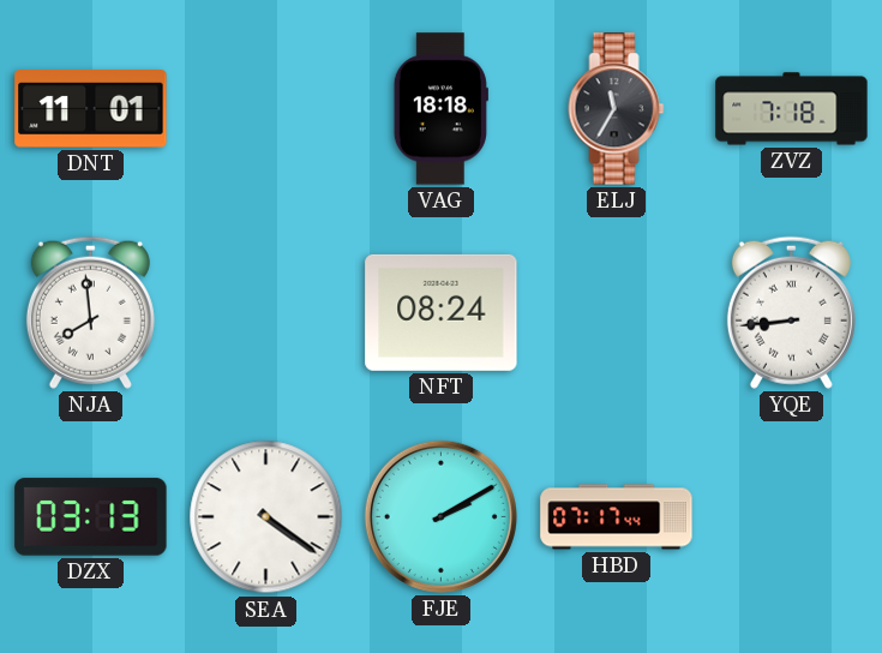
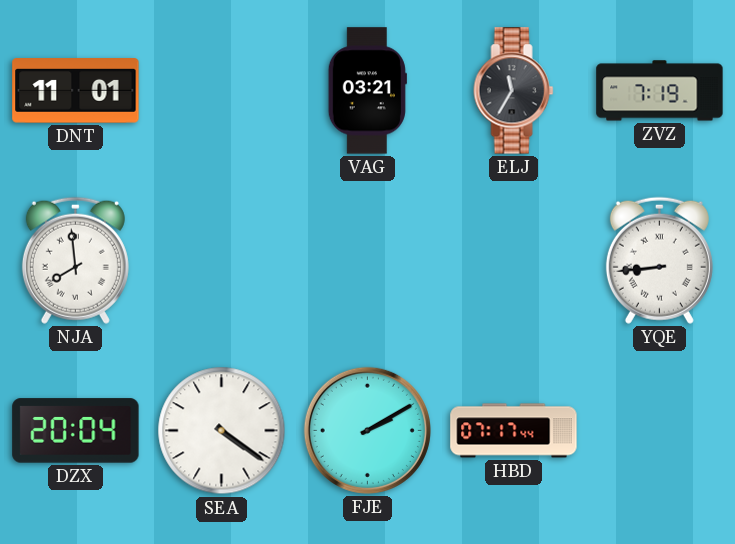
VAG: 18:18 -> 03:21 (367, 91)
ZVZ: 7:18 -> 7:19 (660, 91)
NFT: 08:24 -> none (442, 312)
DZX: 03:13 -> 20:04 (76, 431)
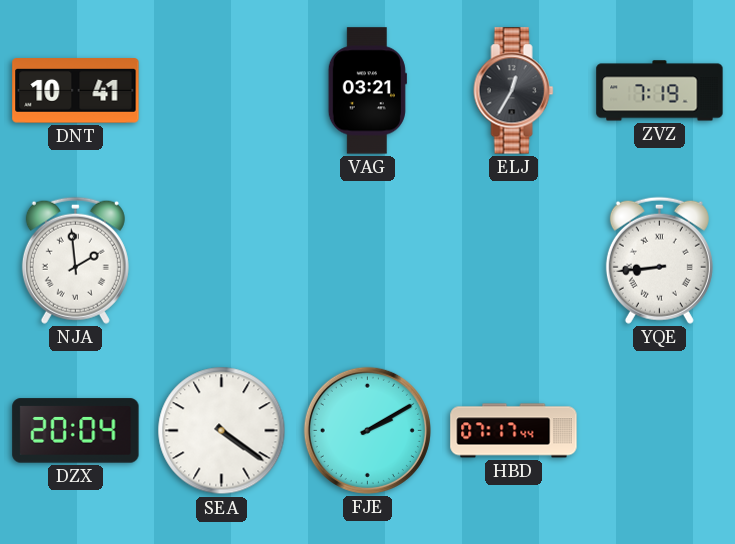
DNT: 11:01 -> 10:41 (76, 91)
ELJ: 11:35 -> 12:35 (514, 91)
NJA: 7:59 -> 1:59 (75, 260)
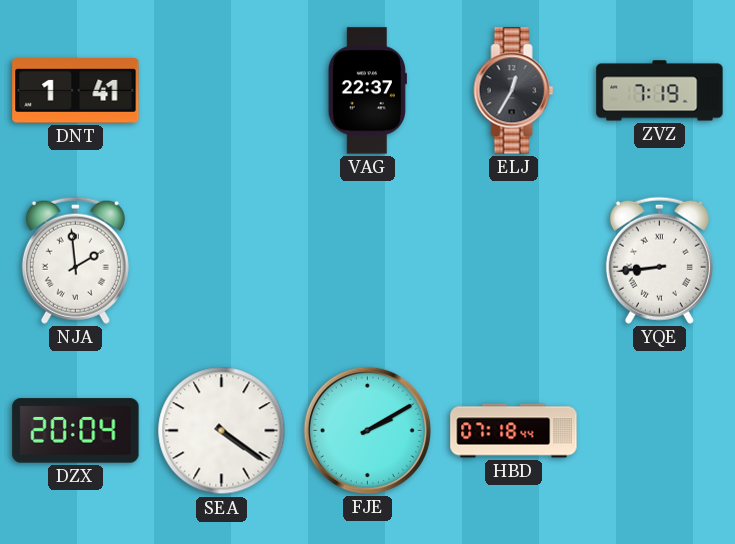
DNT: 10:41 -> 1:41 (76, 91)
VAG: 03:21 -> 22:37 (367, 91)
HBD: 07:17 -> 07:18 (514, 431)
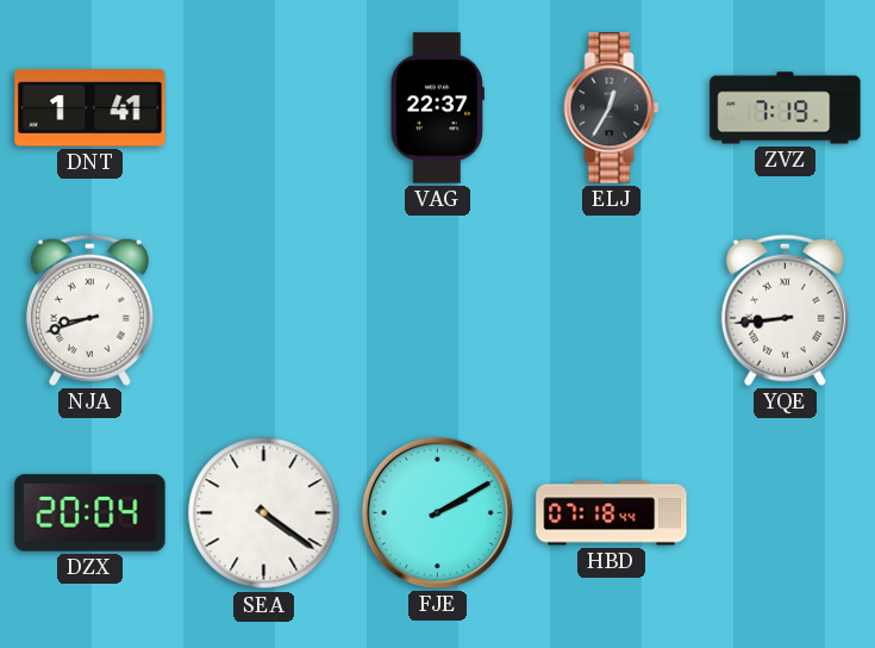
NJA: 1:59 -> 8:42 (89, 310)
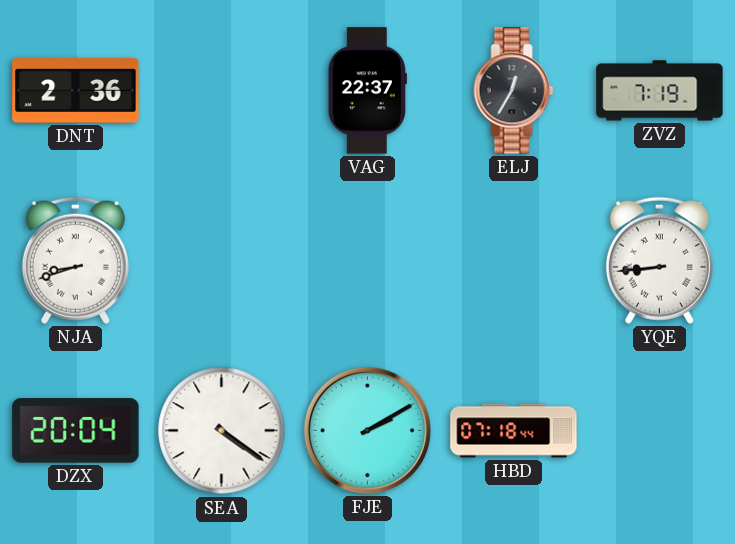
DNT: 1:41 -> 2:36 (76, 91)
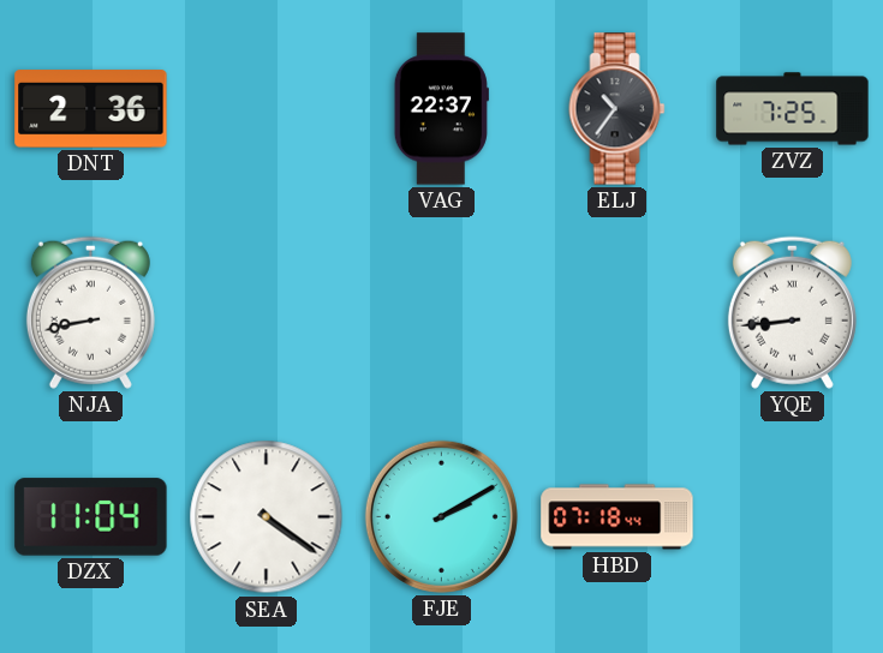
ELJ: 12:35 -> 10:36 (617, 109)
ZVZ: 7:19 -> 7:25 (793, 109)
NJA: 8:42 -> 8:43 (90, 312)
DZX: 20:04 -> 11:04 (91, 517)
